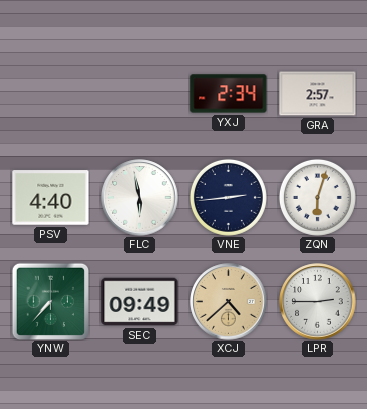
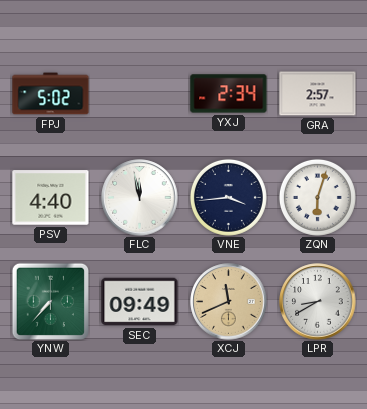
FPJ: none -> 5:02 (51, 94)
FLC: 5:58 -> 11:58 (140, 198)
VNE: 2:44 -> 3:44 (228, 197)
XCJ: 4:38 -> 11:41 (229, 302)
LPR: 2:45 -> 8:40 (318, 302)
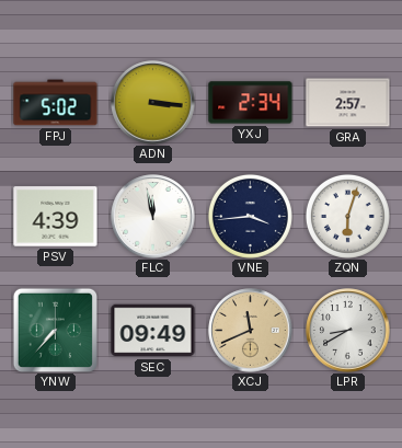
ADN: none -> 3:16 (153, 103)
PSV: 4:40 -> 4:39 (56, 217)
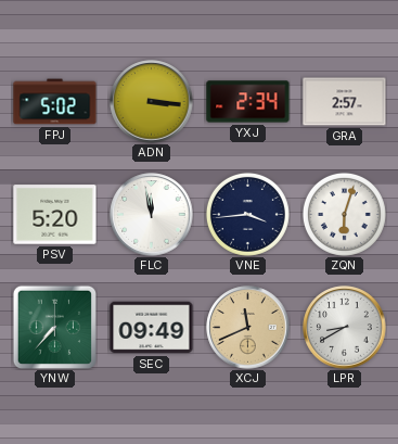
PSV: 4:39 -> 5:20 (55, 215)
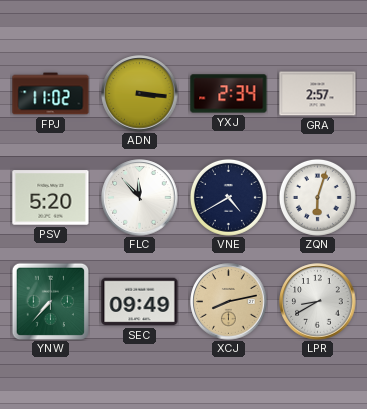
FPJ: 5:02 -> 11:02 (51, 94)
FLC: 11:58 -> 11:53 (140, 198)
VNE: 3:44 -> 4:40 (228, 197)
XCJ: 11:41 -> 8:13 (229, 302)
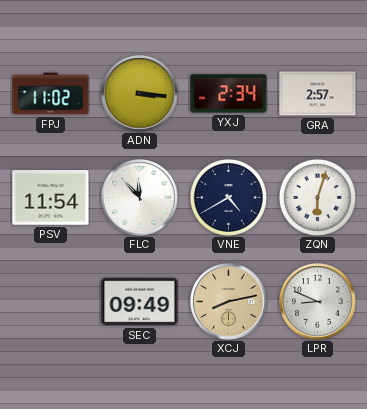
PSV: 5:20 -> 11:54 (51, 198)
YNW: 7:37 -> none (50, 301)
LPR: 8:40 -> 8:49 (318, 302)
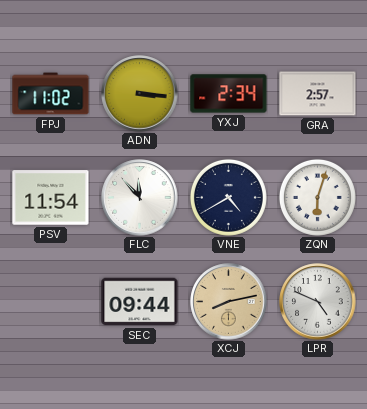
SEC: 09:49 -> 09:44 (140, 302)
LPR: 8:49 -> 4:49 (318, 302)
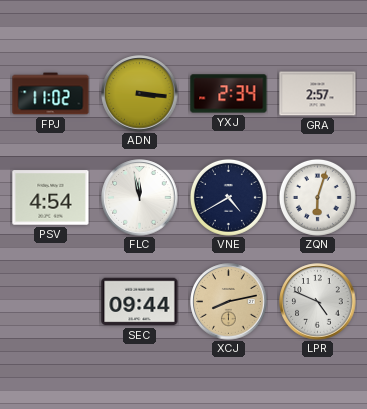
PSV: 11:54 -> 4:54 (51, 198)
FLC: 11:53 -> 11:58 (140, 198)
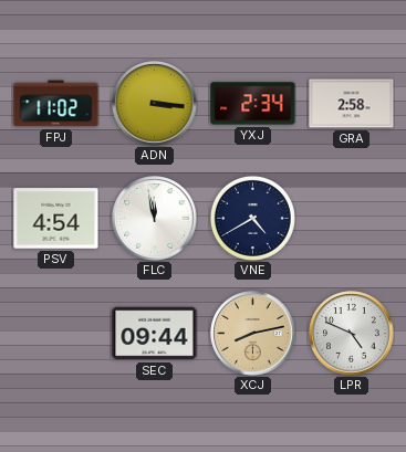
GRA: 2:57 -> 2:58 (352, 104)
ZQN: 6:03 -> none (317, 197)
